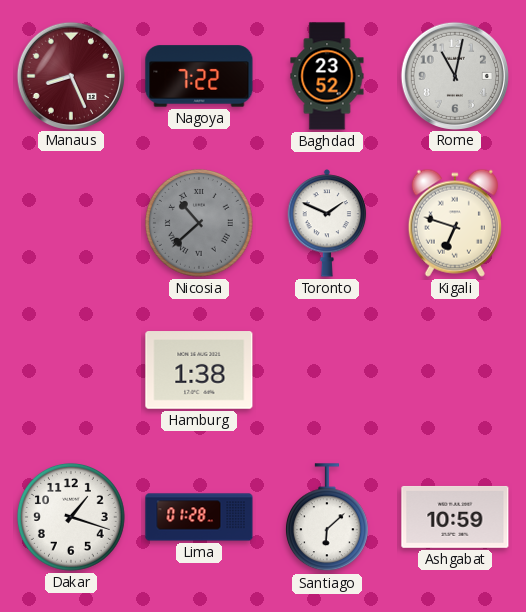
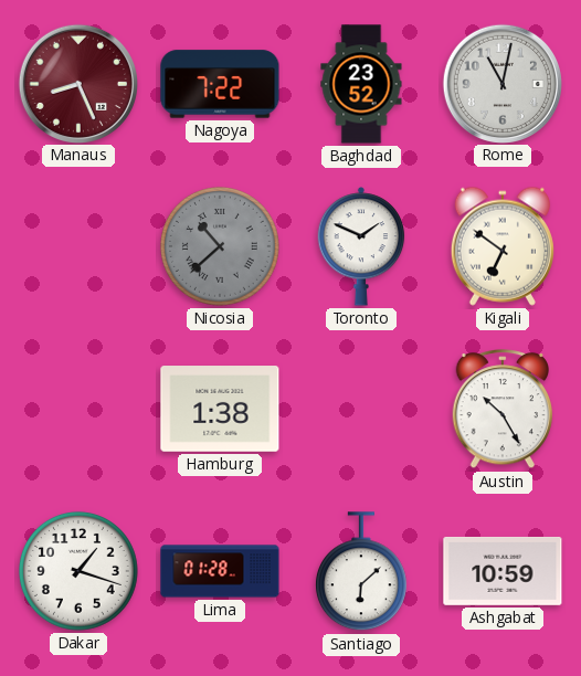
Kigali: 6:48 -> 6:51 (503, 246)
Austin: none -> 10:25 (503, 410)
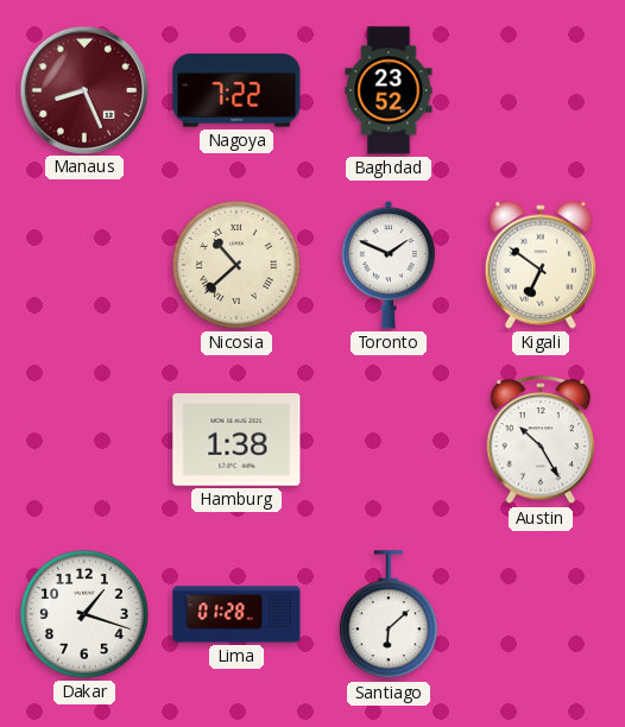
Rome: 11:02 -> none (501, 83)
Nicosia dial: grey -> cream (238, 265)
Ashgabat: 10:59 -> none (503, 571)
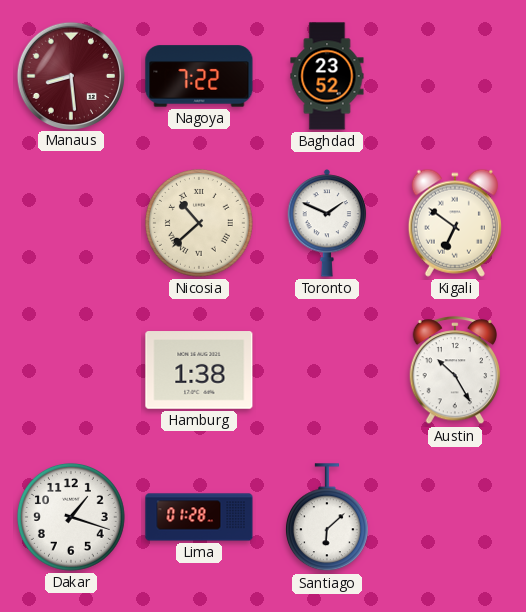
Manaus: 8:26 -> 8:29 (70, 75)
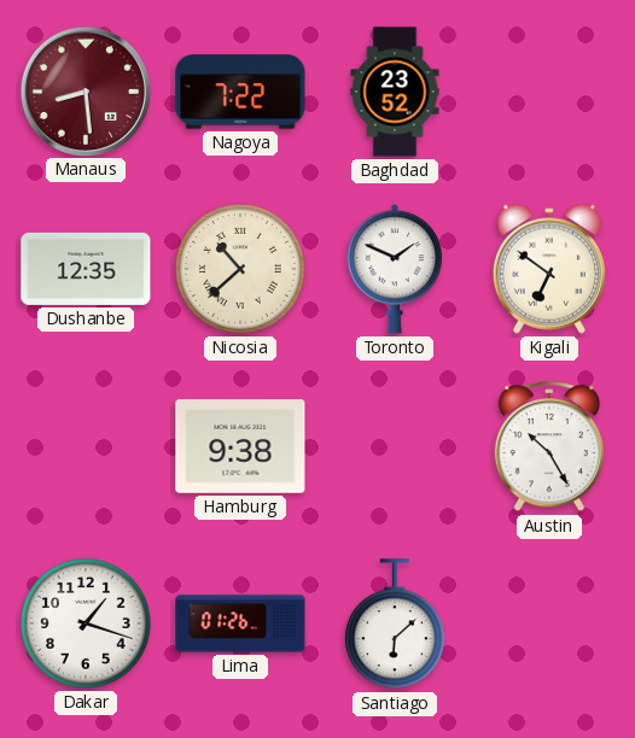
Dushanbe: none -> 12:35 (86, 269)
Hamburg: 1:38 -> 9:38 (240, 446)
Lima: 01:28 -> 01:26 (240, 623)
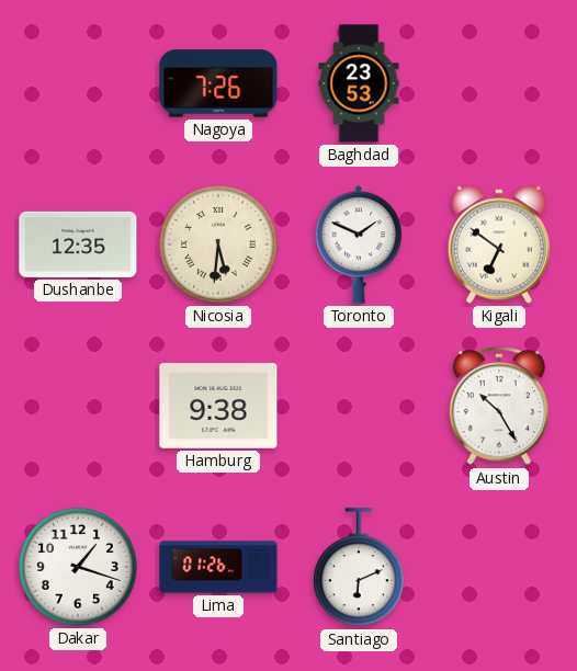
Manaus: 8:29 -> none (85, 90)
Nagoya: 7:22 -> 7:26 (218, 83)
Baghdad: 23:52 -> 23:53 (359, 83)
Nicosia: 10:38 -> 5:31 (219, 244)
Santiago: 6:08 -> 6:11 (359, 568)
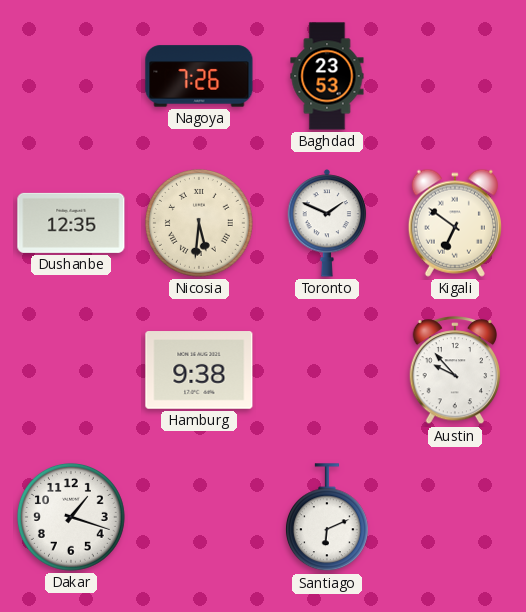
Austin: 10:25 -> 9:53 (455, 371)
Lima: 01:26 -> none (218, 567)
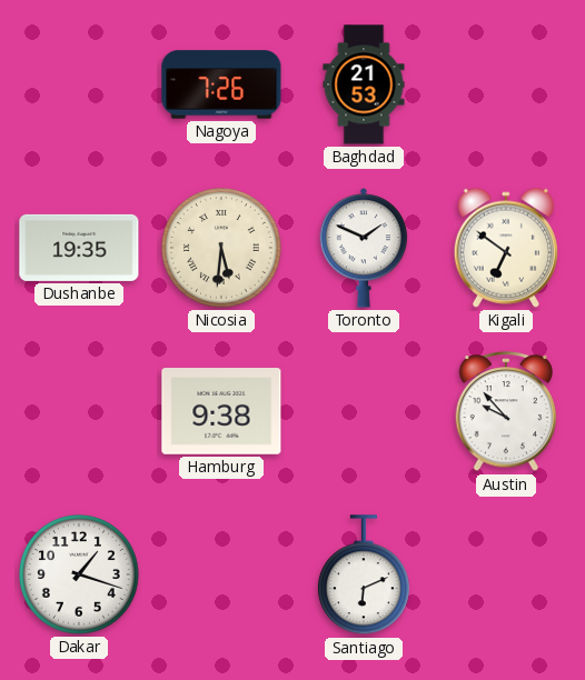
Baghdad: 23:53 -> 21:53 (364, 84)
Dushanbe: 12:35 -> 19:35 (79, 248)
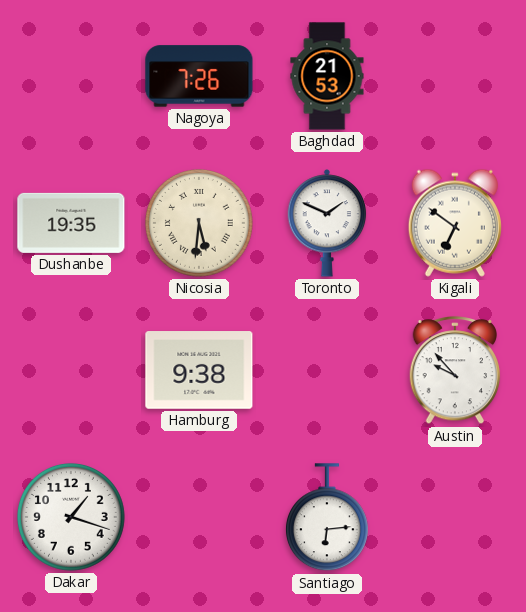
Santiago: 6:11 -> 6:14 (327, 518)
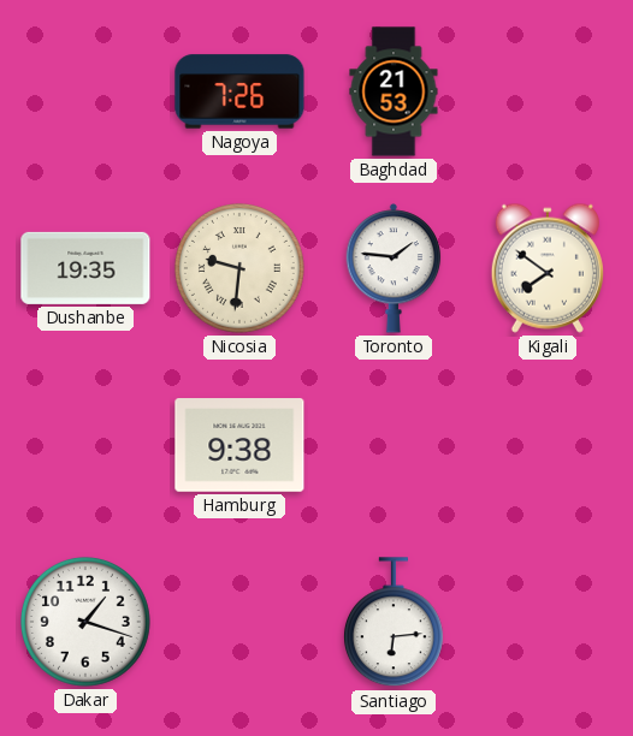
Nicosia: 5:31 -> 9:31 (241, 268)
Toronto: 1:49 -> 1:46 (394, 268)
Kigali: 6:51 -> 7:51 (548, 268)
Austin: 9:53 -> none (455, 371)
